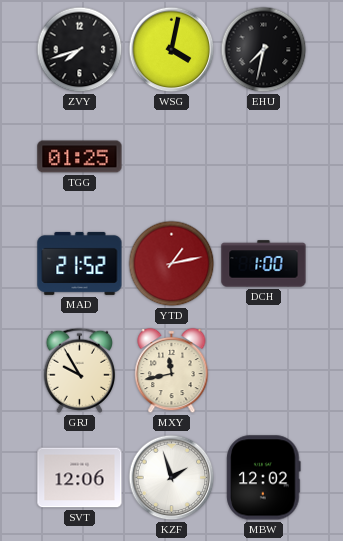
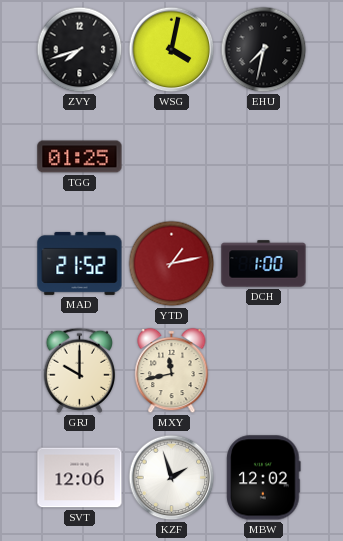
GRJ: 9:55 -> 10:00 (79, 370)
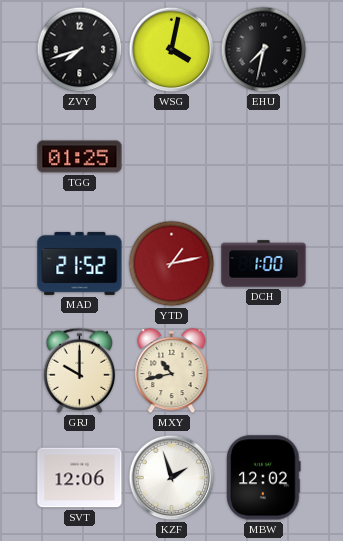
MXY: 11:43 -> 10:43 (172, 371)
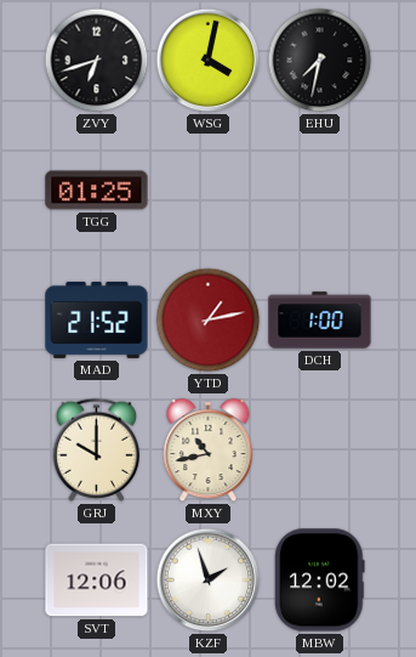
ZVY: 7:42 -> 6:42 (97, 61)
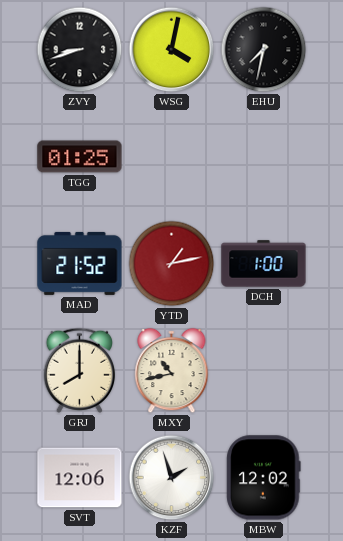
ZVY: 6:42 -> 8:42 (80, 50)
GRJ: 10:00 -> 8:00 (79, 370)
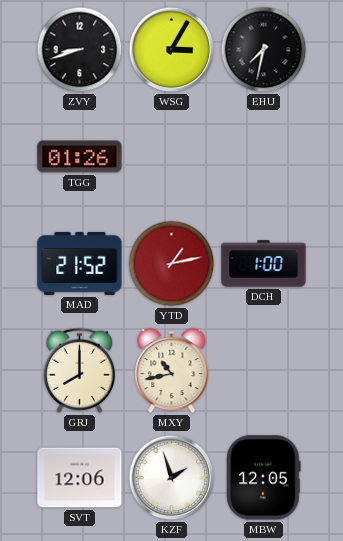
WSG: 4:02 -> 3:05 (172, 50)
TGG: 01:25 -> 01:26 (80, 157)
MBW: 12:02 -> 12:05 (264, 478)
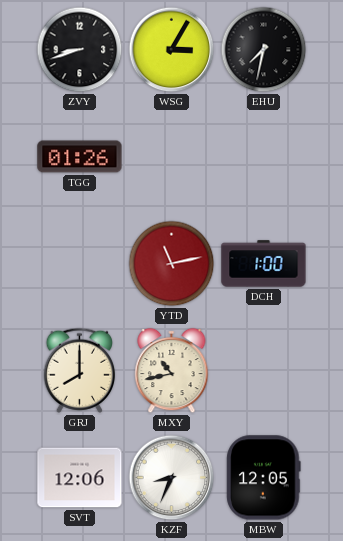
MAD: 21:52 -> none (80, 263)
YTD: 1:13 -> 11:13 (172, 264)
KZF: 1:57 -> 8:34 (172, 478)
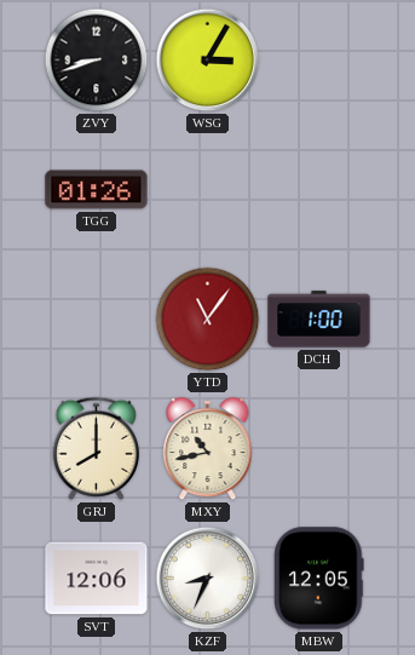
EHU: 7:32 -> none (264, 50)
YTD: 11:13 -> 11:06 (208, 320)
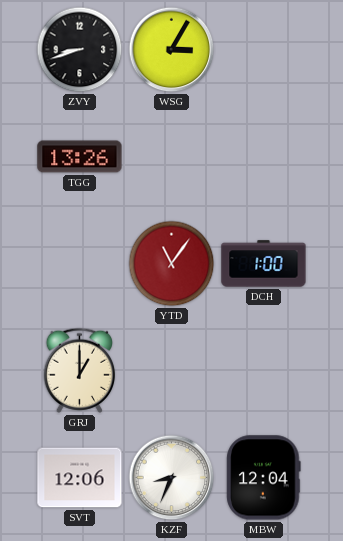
TGG: 01:26 -> 13:26 (80, 157)
GRJ: 8:00 -> 1:00 (79, 370)
MXY: 10:43 -> none (208, 449)
MBW: 12:05 -> 12:04 (264, 478)
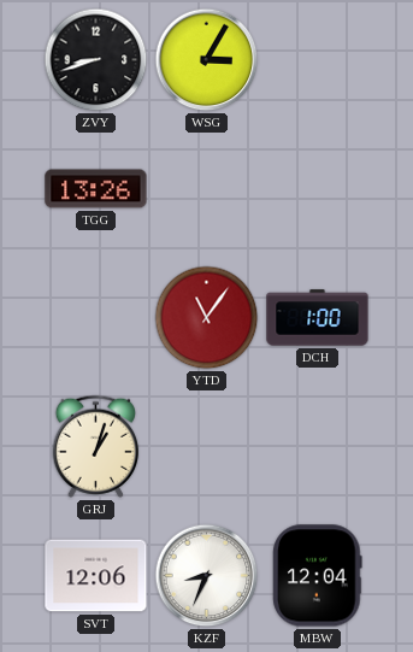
GRJ: 1:00 -> 1:03 (95, 446)
